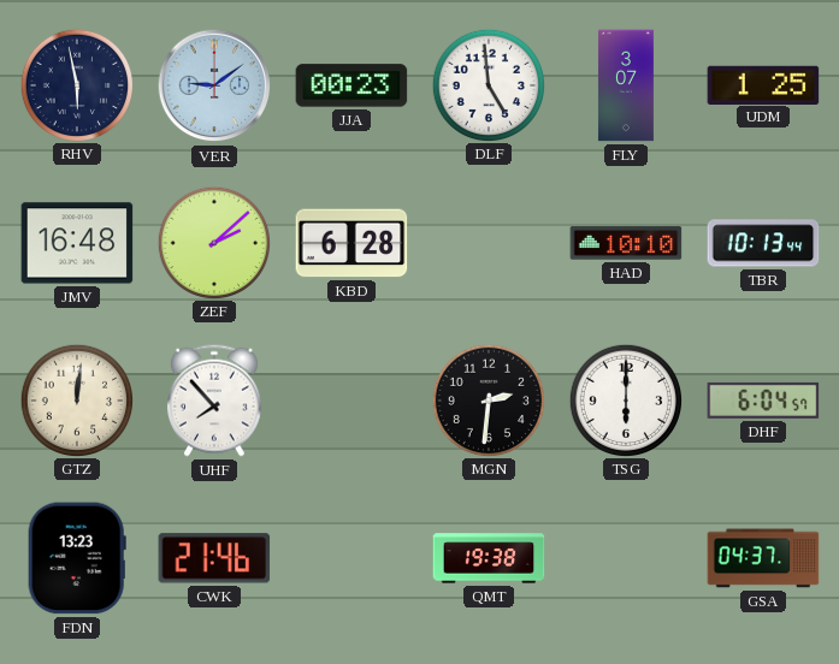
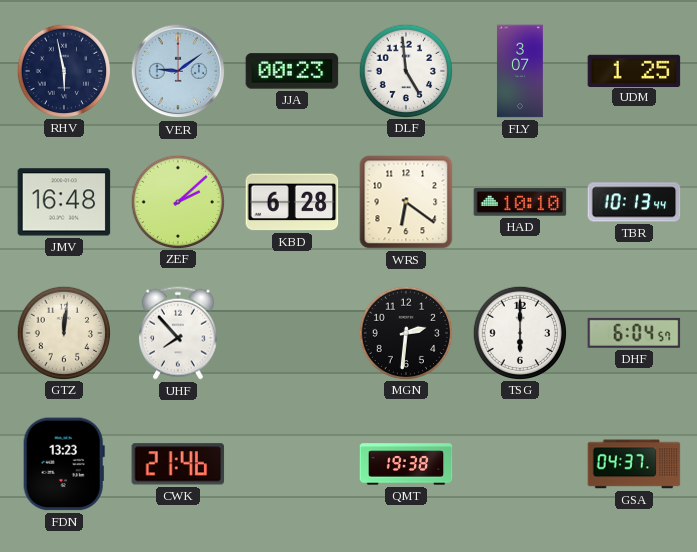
WRS: none -> 6:21 (406, 202)
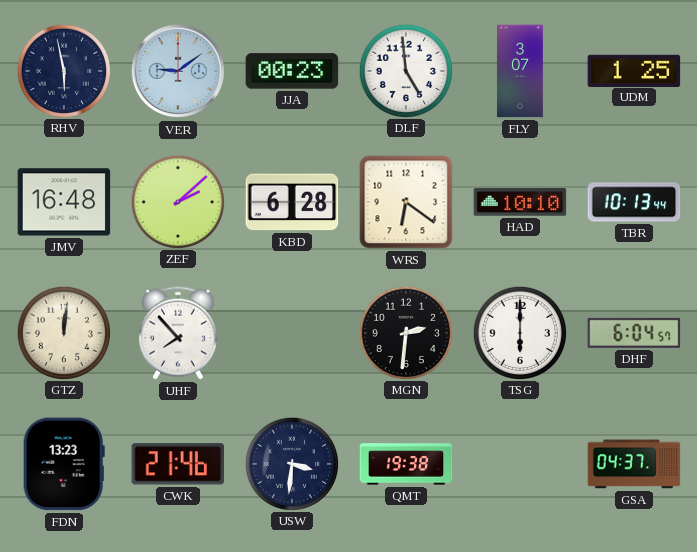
USW: none -> 3:31 (291, 463)
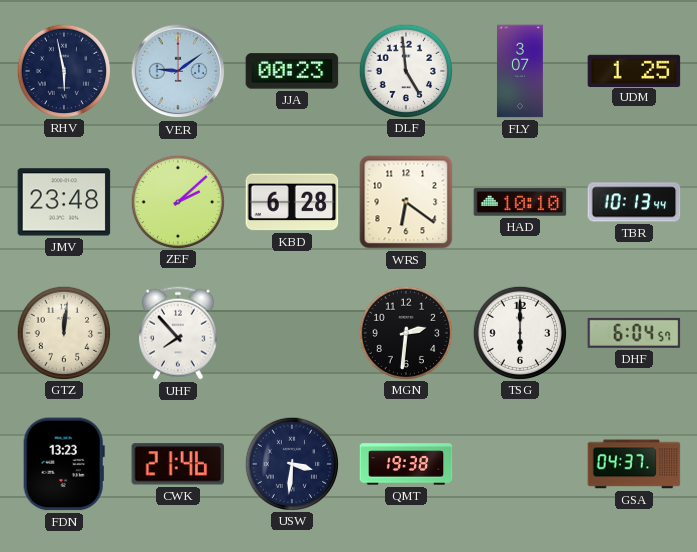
JMV: 16:48 -> 23:48 (64, 202)
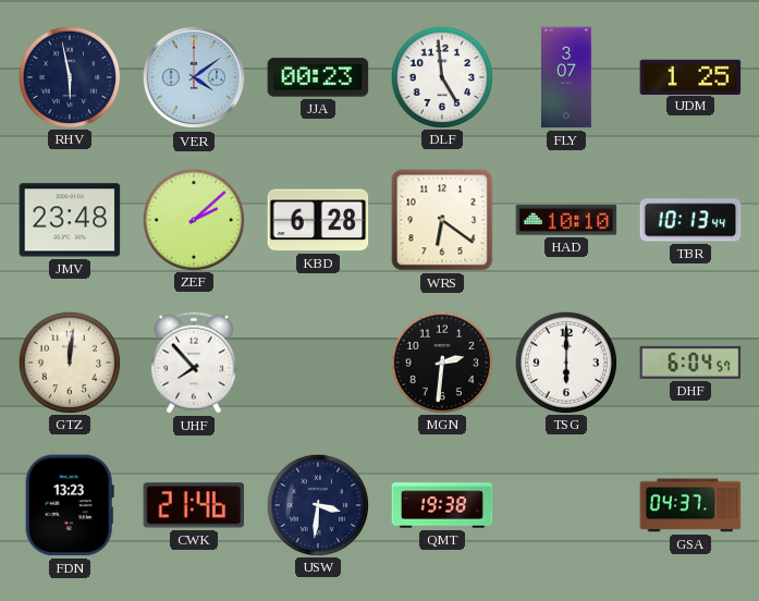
VER: 9:09 -> 4:09 (194, 77)
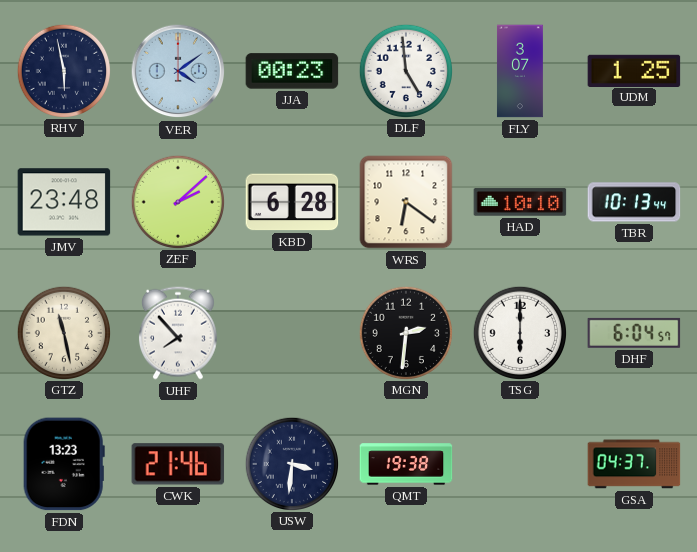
GTZ: 12:01 -> 11:28 (63, 332)
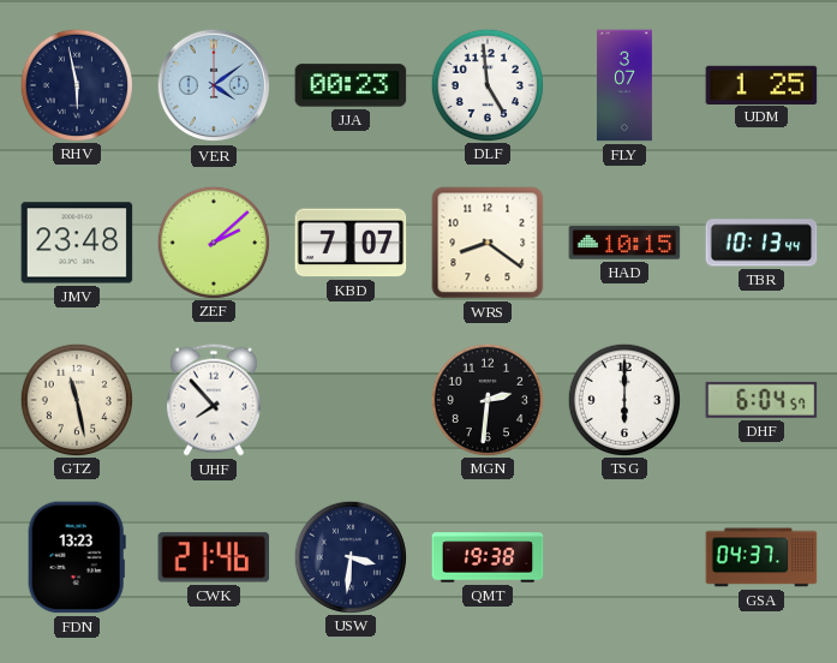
KBD: 6:28 -> 7:07 (351, 243)
WRS: 6:21 -> 8:21 (488, 243)
HAD: 10:10 -> 10:15 (624, 243)
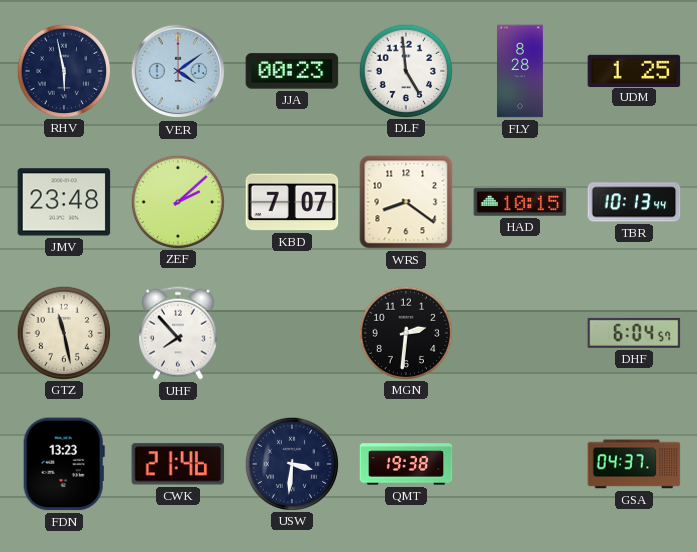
FLY: 3:07 -> 8:28 (520, 71)
TSG: 6:00 -> none (623, 399)
